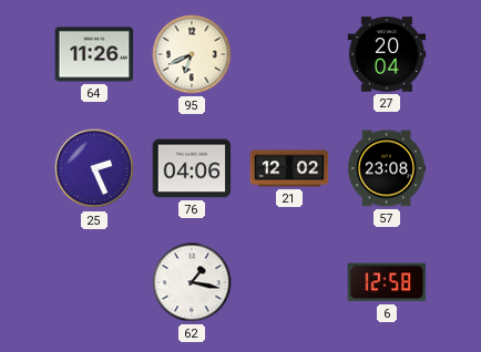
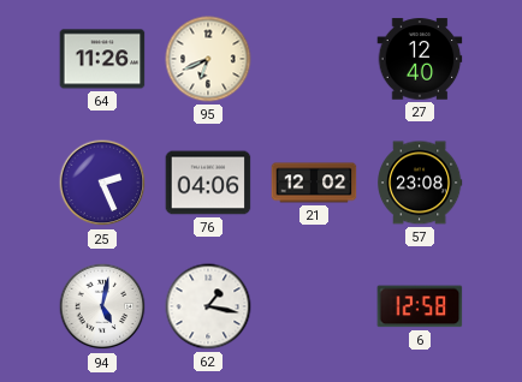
27: 20:04 -> 12:40 (420, 59)
94: none -> 5:02 (102, 306)
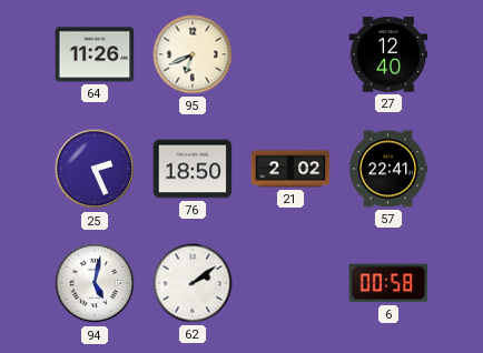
76: 04:06 -> 18:50 (193, 169)
21: 12:02 -> 2:02 (290, 169)
57: 23:08 -> 22:41 (390, 169)
62: 1:17 -> 2:09 (193, 283)
6: 12:58 -> 00:58 (388, 283)
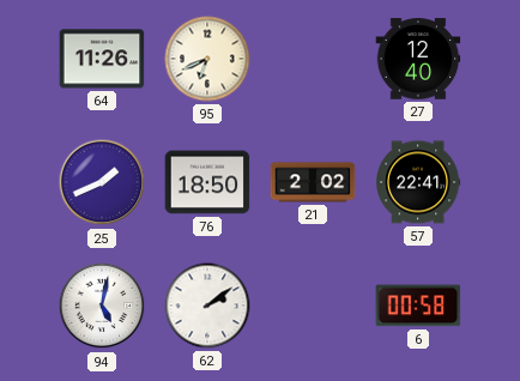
25: 2:26 -> 1:41 (102, 182)
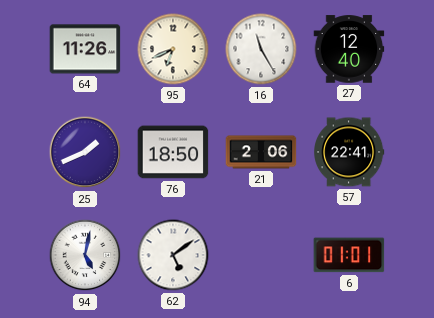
16: none -> 11:25 (261, 49)
21: 2:02 -> 2:06 (261, 152)
62: 2:09 -> 5:09 (173, 255)
6: 00:58 -> 01:01 (349, 255)
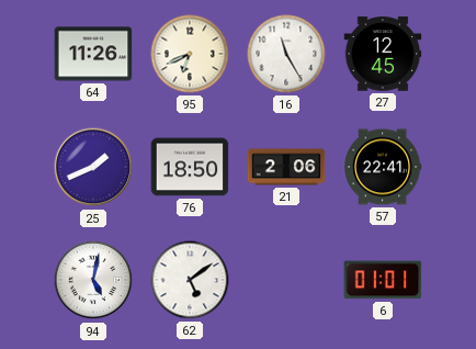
27: 12:40 -> 12:45 (383, 54)
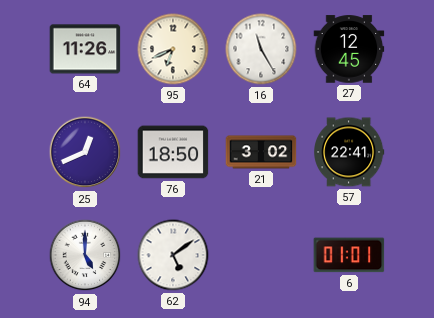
25: 1:41 -> 12:41 (85, 152)
21: 2:06 -> 3:02 (261, 152)
94: 5:02 -> 5:00 (85, 255)
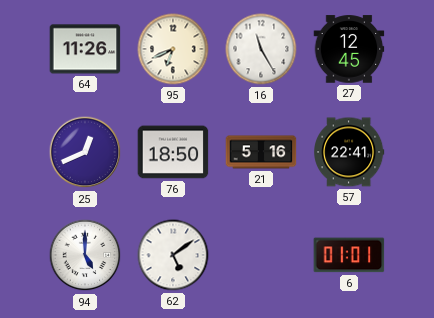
21: 3:02 -> 5:16 (261, 152)
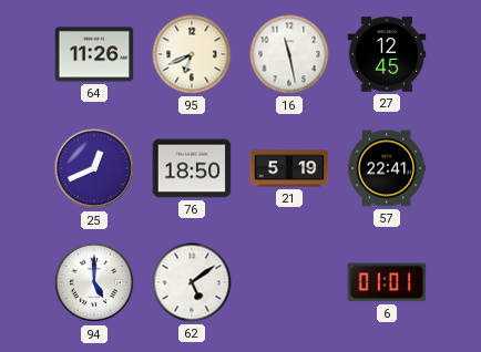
16: 11:25 -> 11:28 (289, 54)
21: 5:16 -> 5:19 (289, 168)
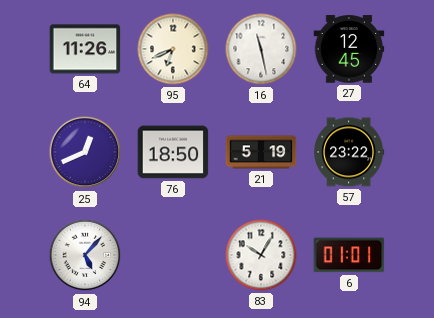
57: 22:41 -> 23:22 (350, 152)
94: 5:00 -> 5:07 (85, 255)
62: 5:09 -> none (192, 282)
83: none -> 10:05 (261, 255)
